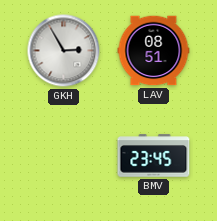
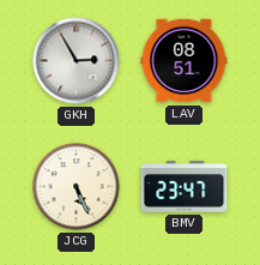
JCG: none -> 5:26 (77, 187)
BMV: 23:45 -> 23:47 (185, 187)
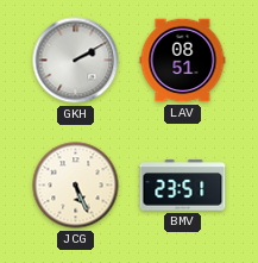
GKH: 2:55 -> 2:10 (76, 61)
BMV: 23:47 -> 23:51 (183, 186)
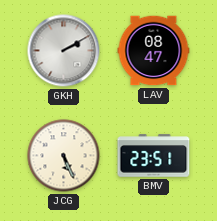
LAV: 08:51 -> 08:47 (154, 51)
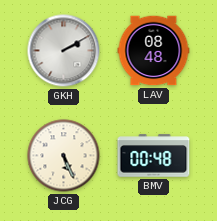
LAV: 08:47 -> 08:48 (154, 51)
BMV: 23:51 -> 00:48 (154, 156)
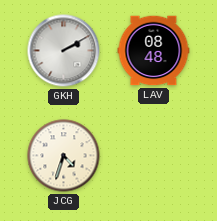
JCG: 5:26 -> 4:33 (64, 156)
BMV: 00:48 -> none (154, 156)
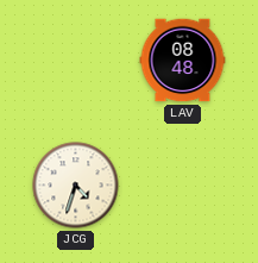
GKH: 2:10 -> none (64, 51)
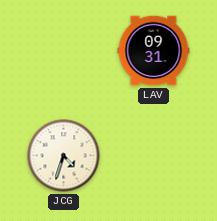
LAV: 08:48 -> 09:31 (154, 51)
